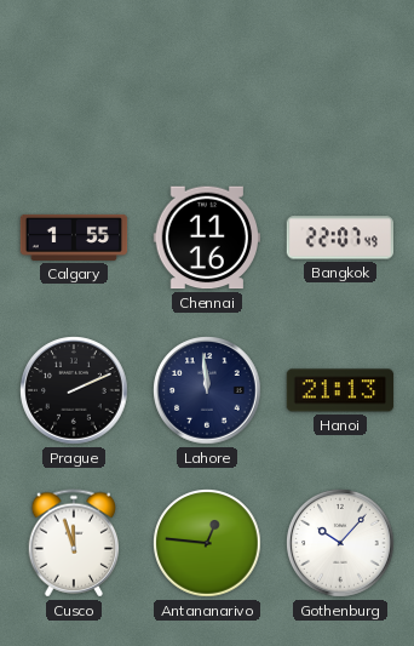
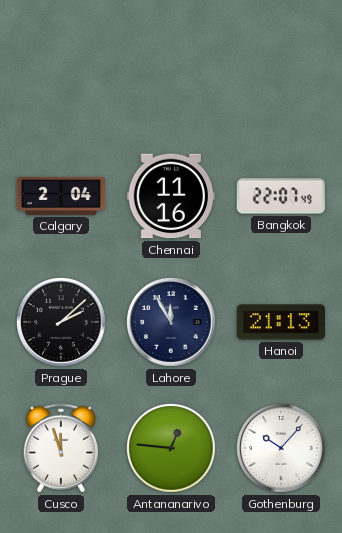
Calgary: 1:55 -> 2:04 (61, 196)
Prague: 2:11 -> 2:08 (61, 322)
Lahore: 11:59 -> 11:55 (171, 322)
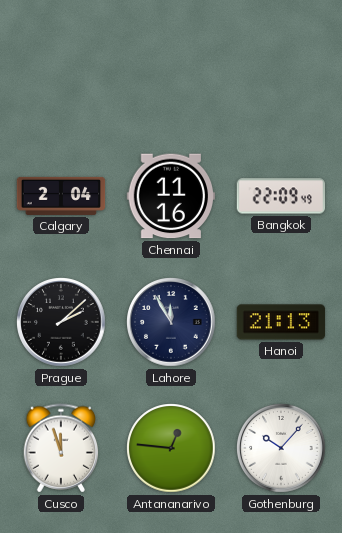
Bangkok: 22:07 -> 22:09 (281, 196)
